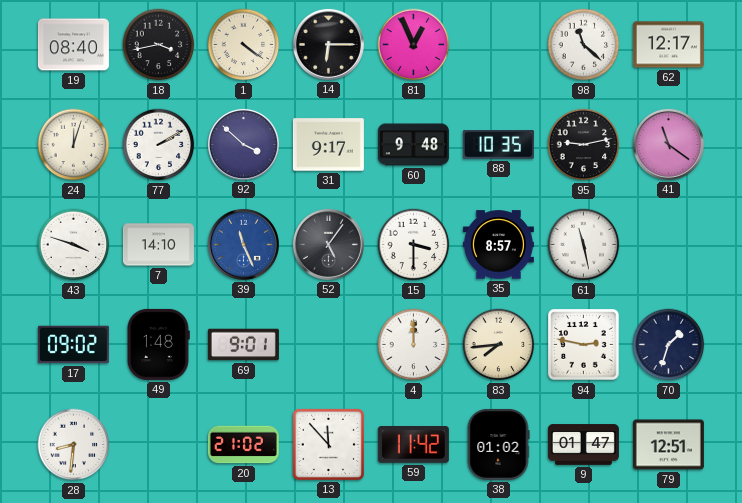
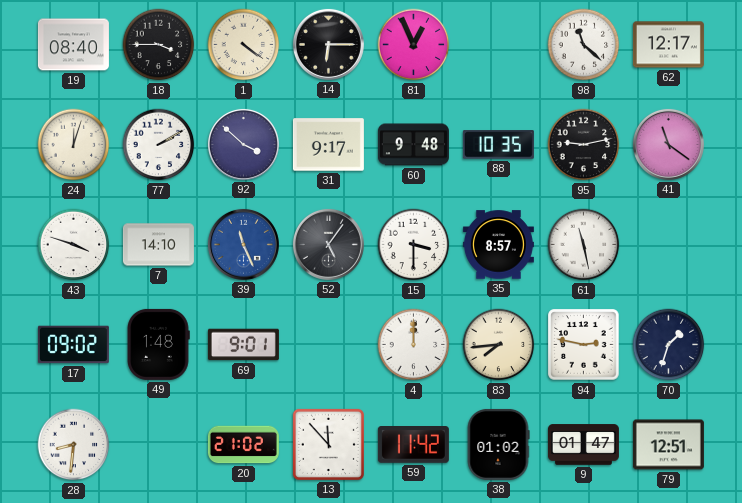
18: 3:43 -> 3:45 (159, 45)
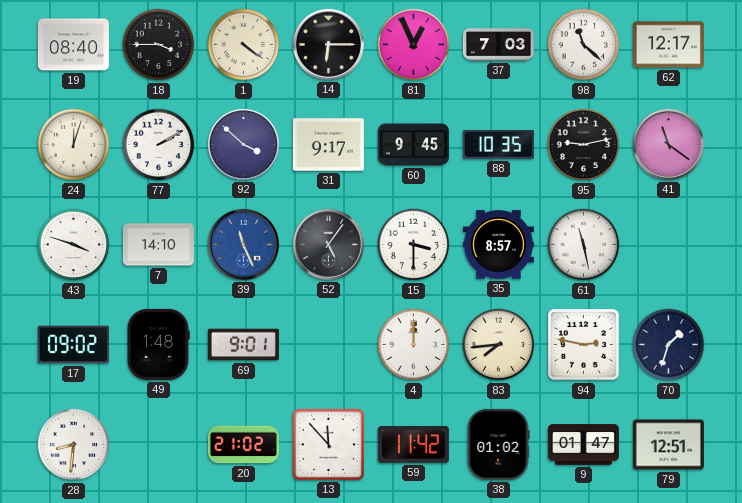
37: none -> 7:03 (498, 45)
60: 9:48 -> 9:45 (413, 145)
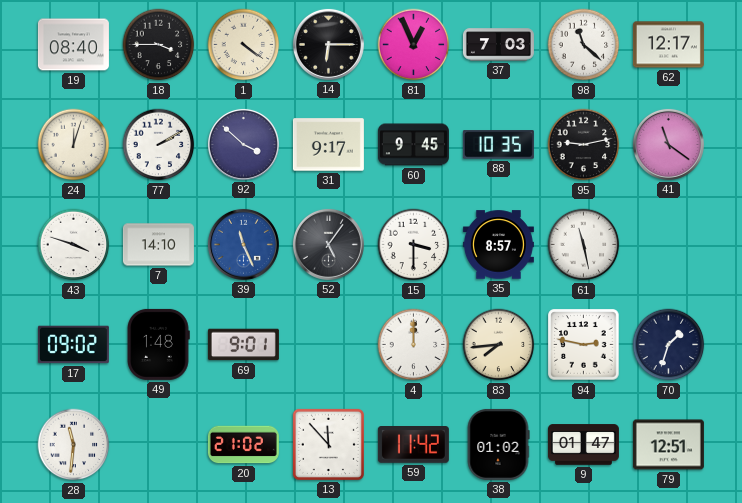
28: 8:31 -> 11:31 (74, 445)
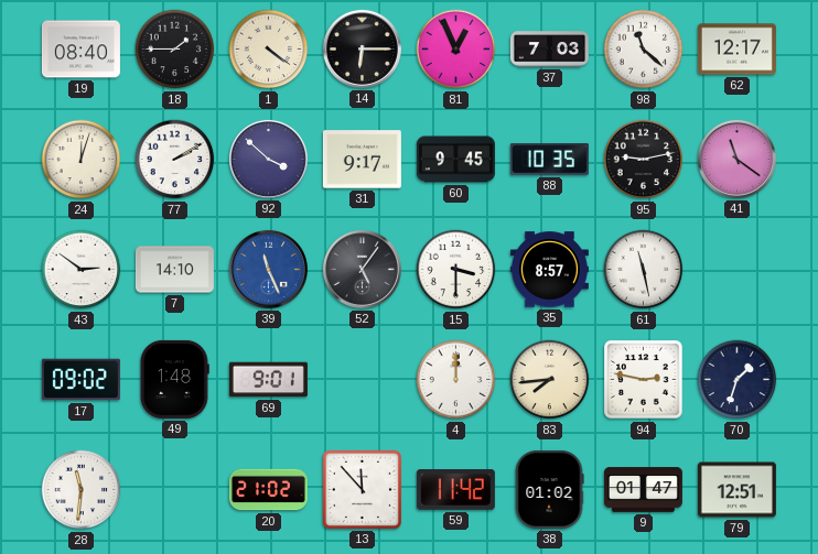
18: 3:45 -> 1:45 (175, 50)
43: 3:48 -> 2:51 (82, 270)
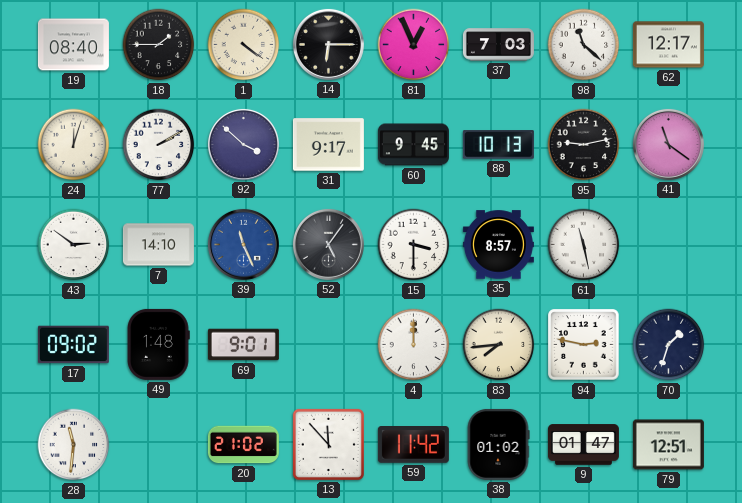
88: 10:35 -> 10:13 (498, 145)
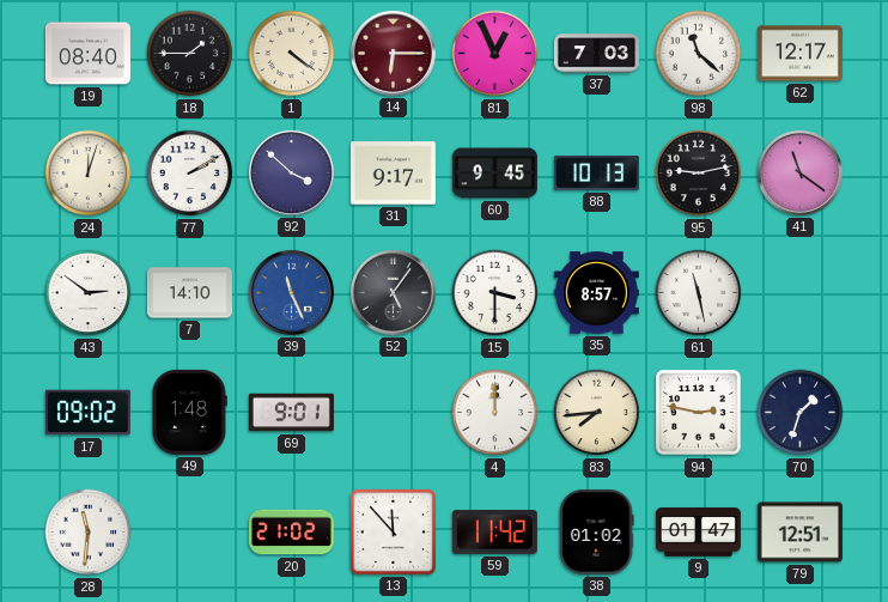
14 dial: black -> burgundy (393, 53)
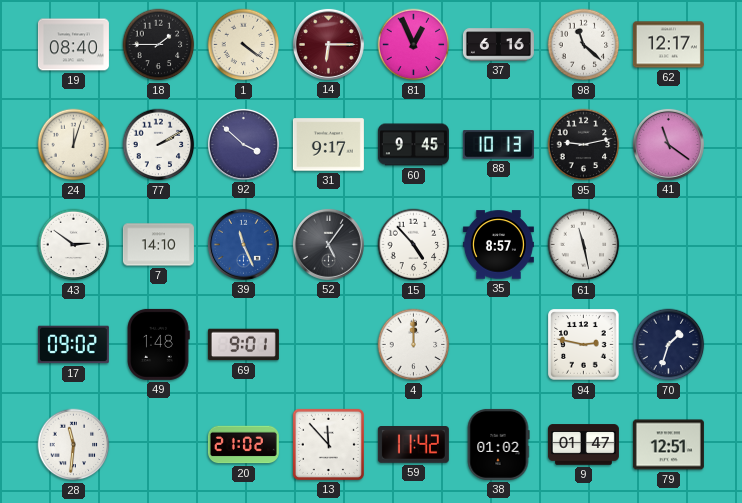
37: 7:03 -> 6:16 (498, 45)
15: 3:30 -> 4:53 (414, 245)
83: 7:44 -> none (597, 413)
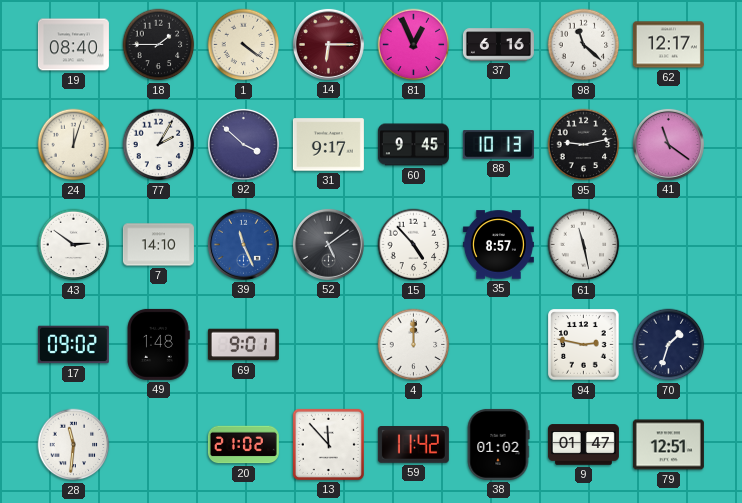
77: 2:10 -> 2:05 (159, 145)
52: 5:06 -> 5:09 (328, 244)
